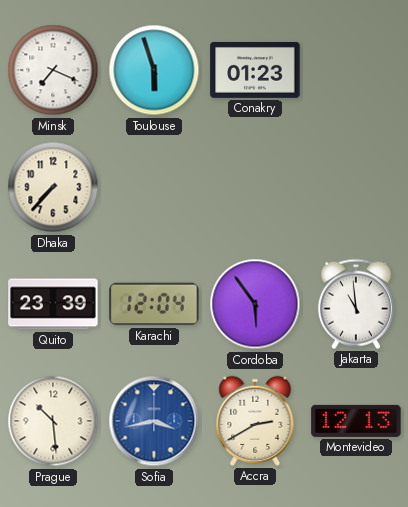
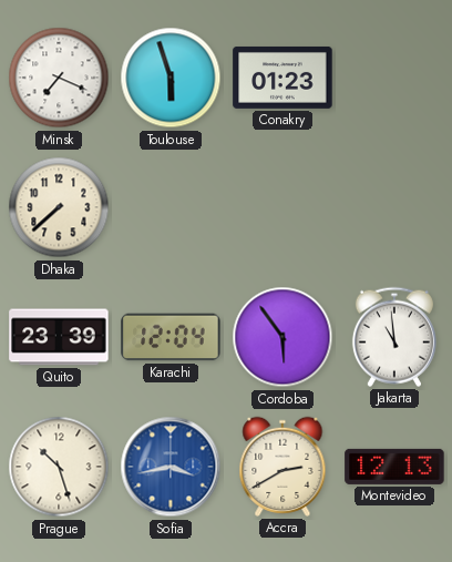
Dhaka: 7:37 -> 7:38 (59, 207)
Prague: 10:29 -> 10:27 (59, 467)
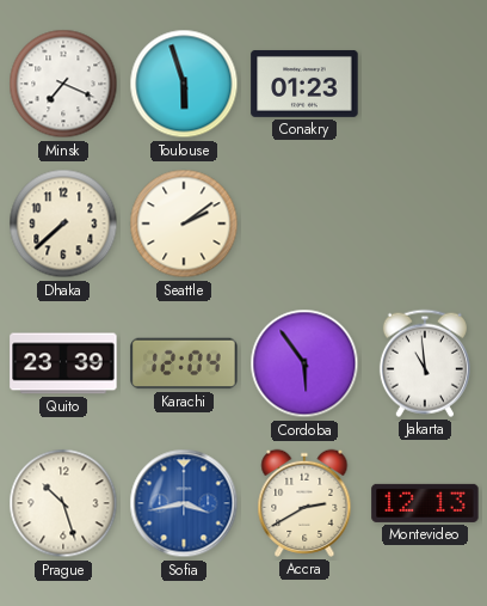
Seattle: none -> 2:09 (184, 224)
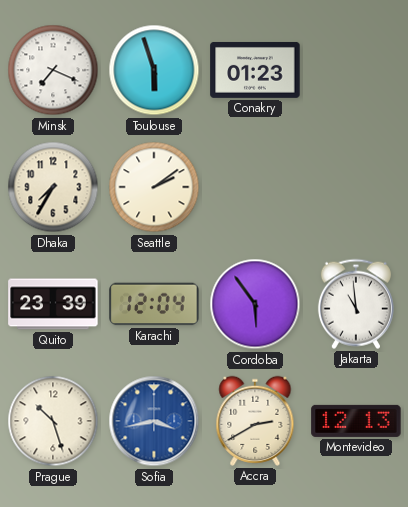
Dhaka: 7:38 -> 7:35 (53, 187)
